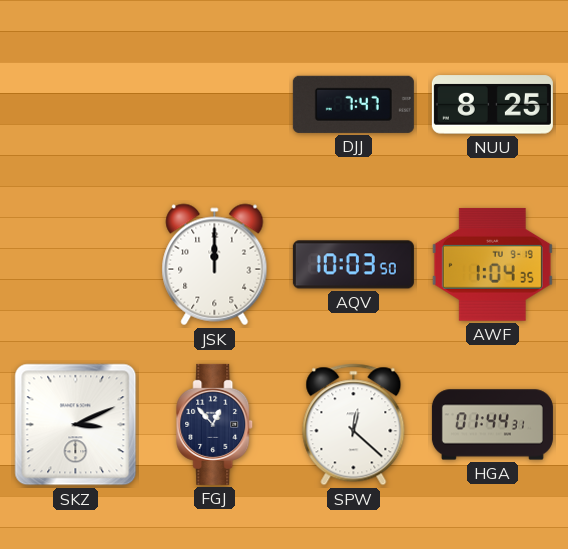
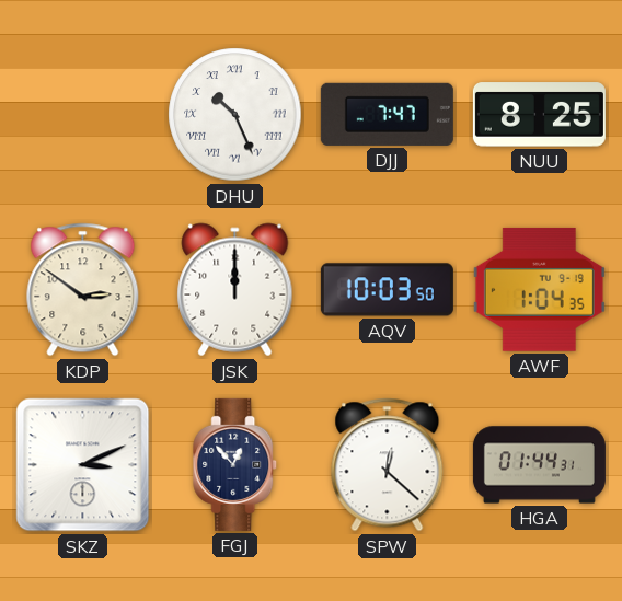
DHU: none -> 10:26 (235, 115)
KDP: none -> 2:51 (83, 290)
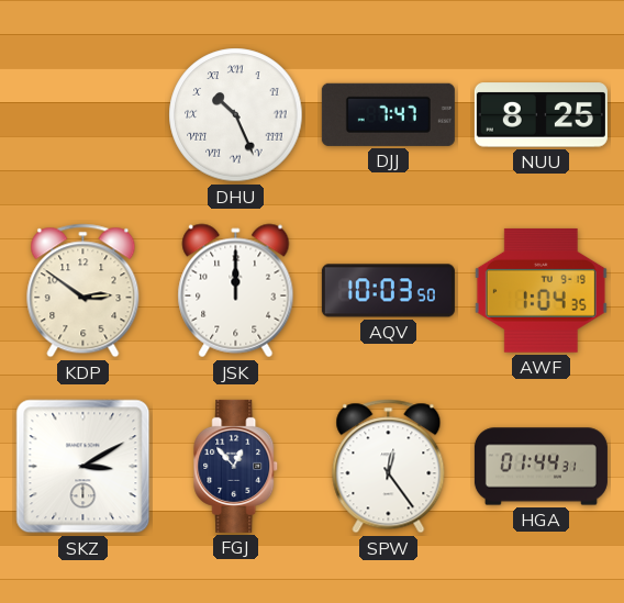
SKZ: 3:11 -> 3:10 (83, 467)
SPW: 12:22 -> 12:24 (389, 467)
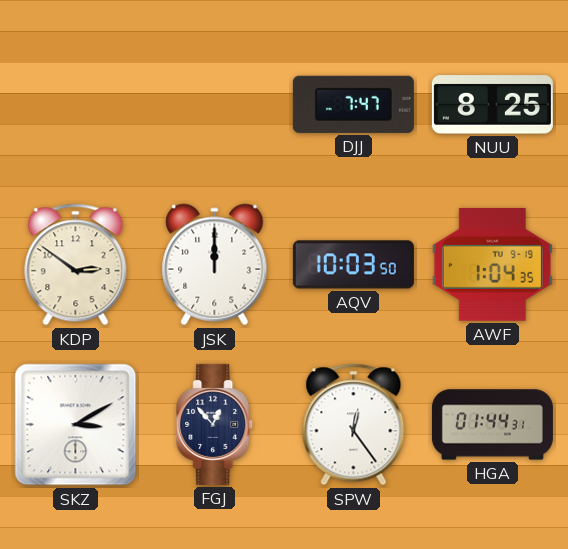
DHU: 10:26 -> none (236, 115)
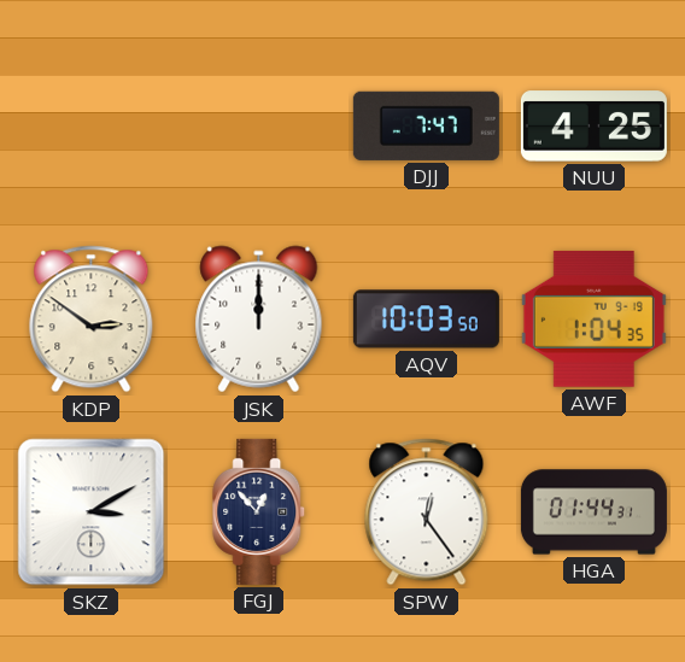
NUU: 8:25 -> 4:25 (593, 127)
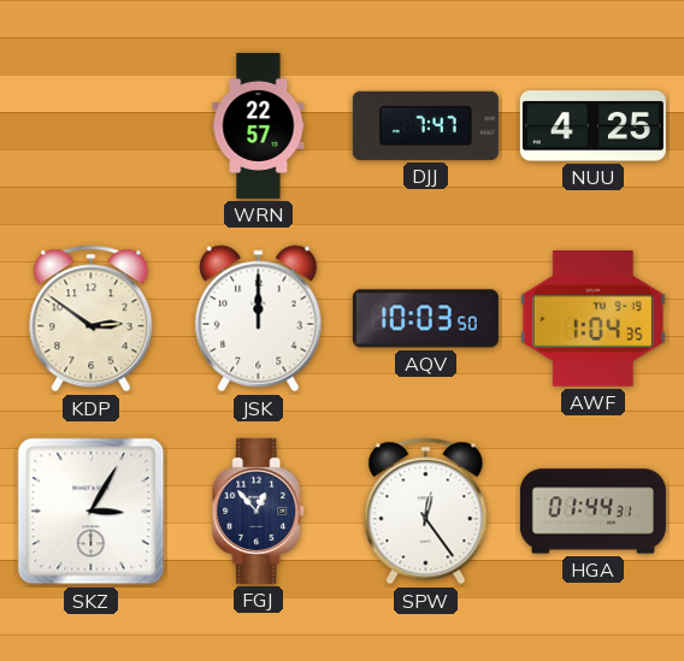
WRN: none -> 22:57 (259, 125)
SKZ: 3:10 -> 3:05 (92, 512)
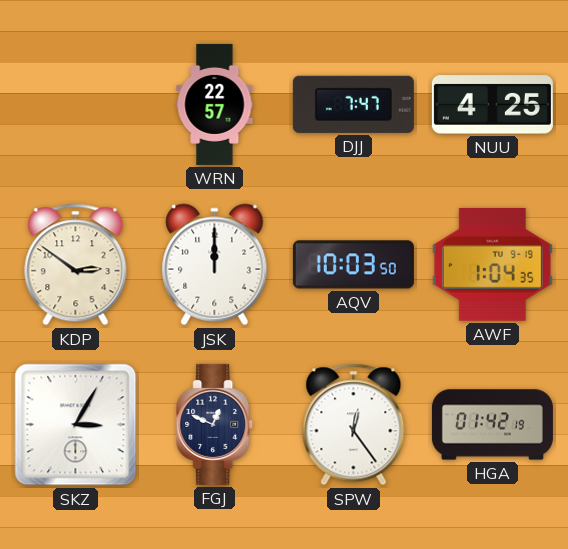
FGJ: 12:53 -> 12:49 (215, 424)
HGA: 01:44 -> 01:42 (492, 425)
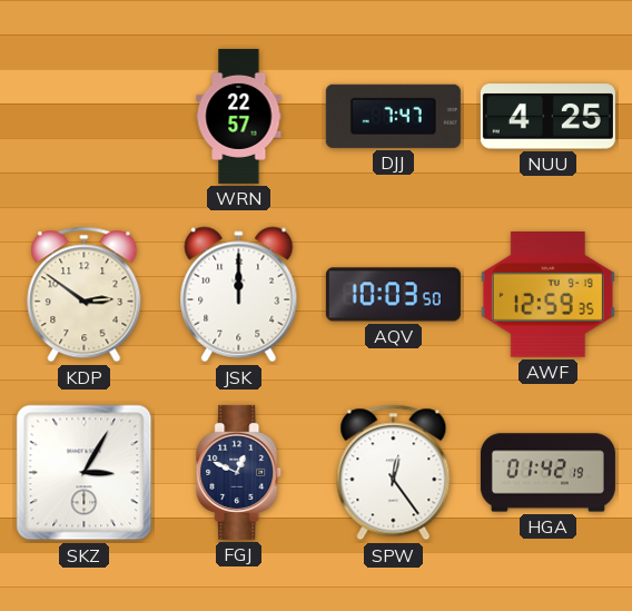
AWF: 1:04 -> 12:59 (547, 294)
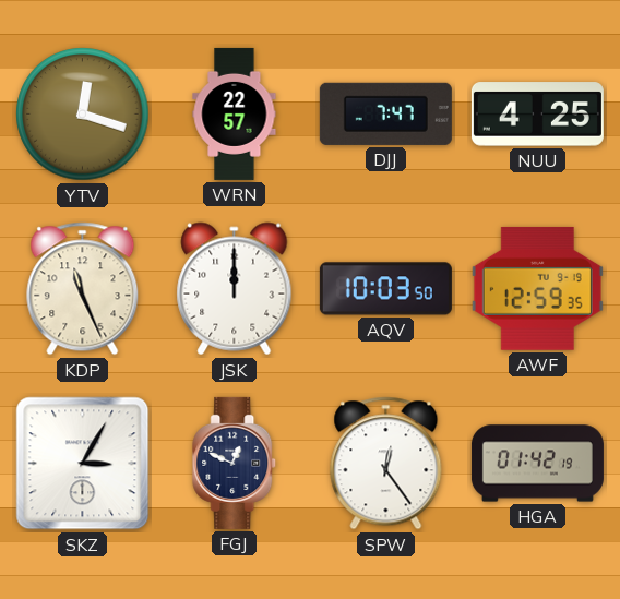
YTV: none -> 12:18 (83, 115)
KDP: 2:51 -> 11:26 (83, 289)
